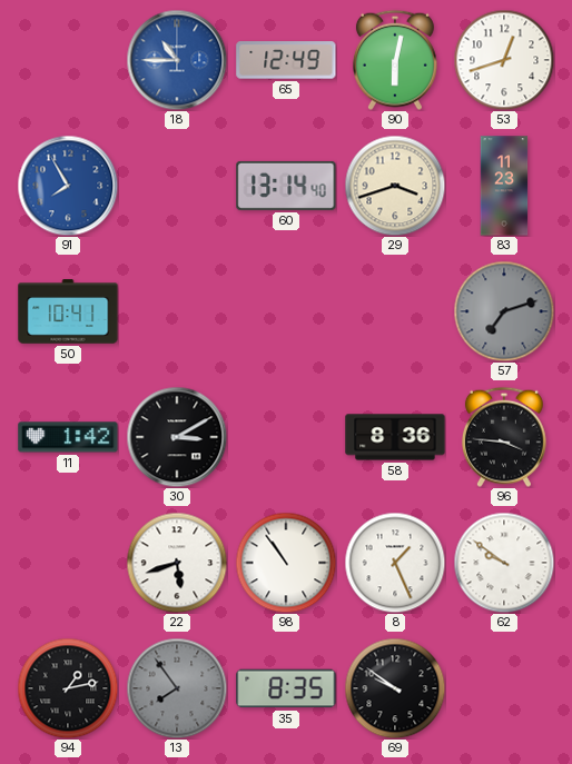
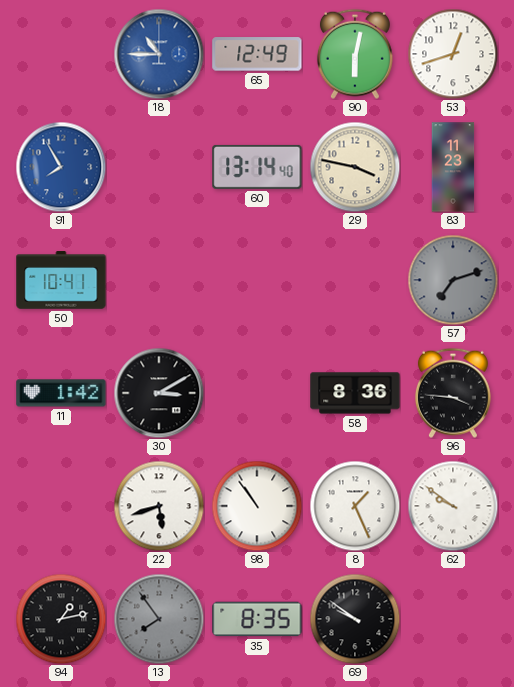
29: 3:42 -> 3:47 (355, 167)
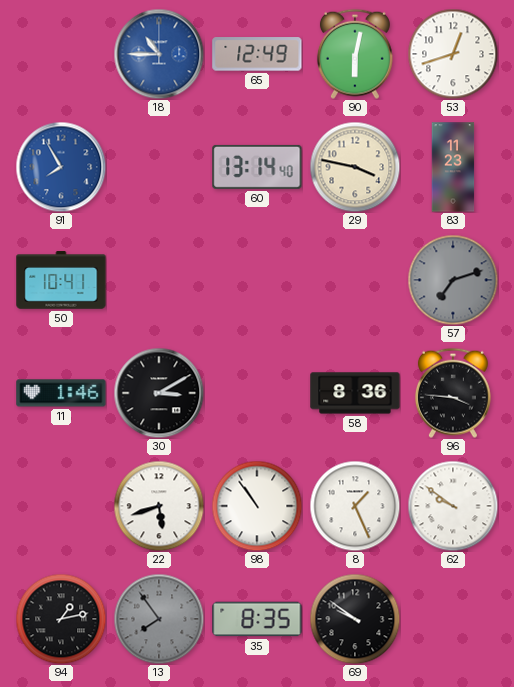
11: 1:42 -> 1:46 (61, 393)
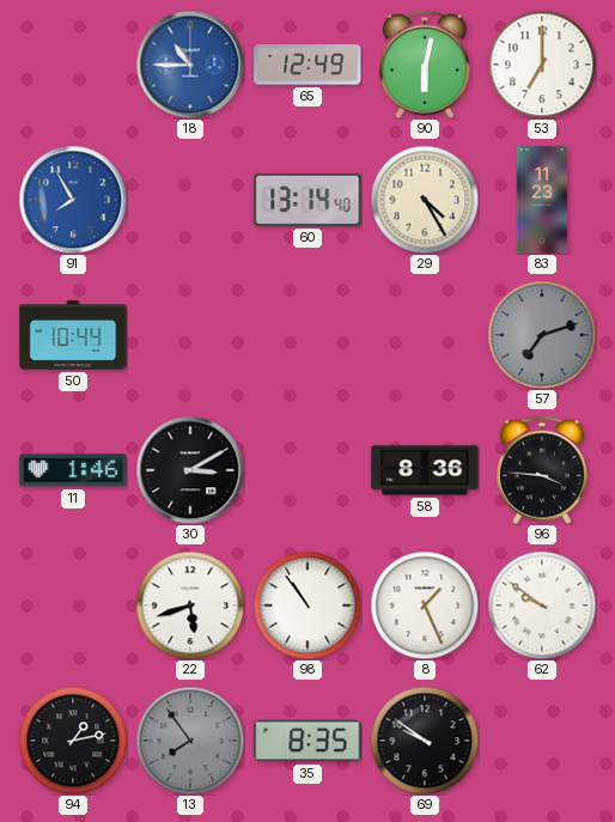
53: 12:42 -> 7:00 (542, 65)
29: 3:47 -> 4:25 (425, 200)
50: 10:41 -> 10:44 (73, 335)
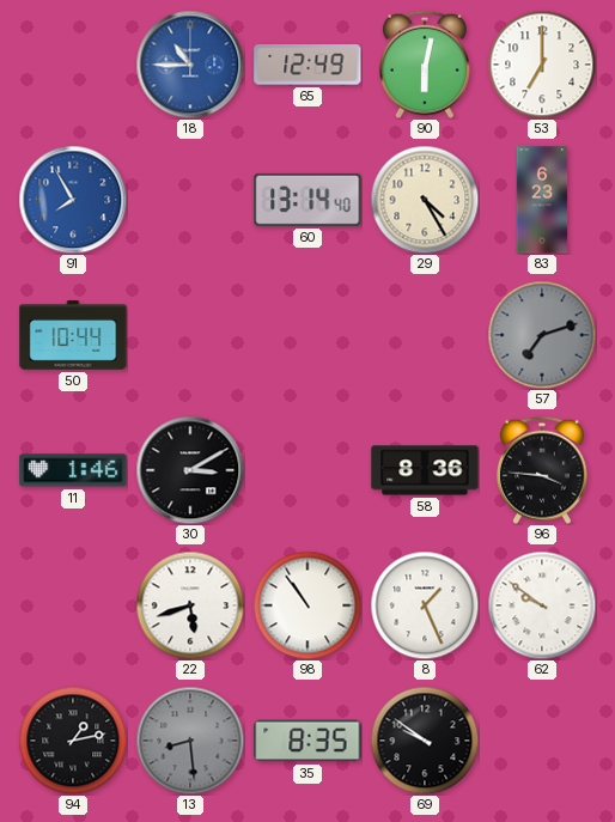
83: 11:23 -> 6:23 (542, 200)
13: 7:54 -> 8:29 (190, 741)
